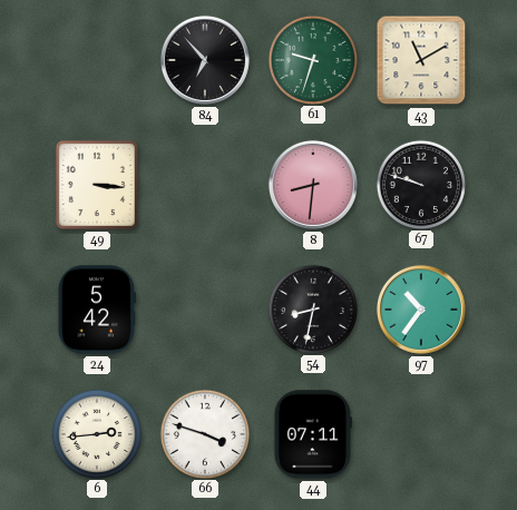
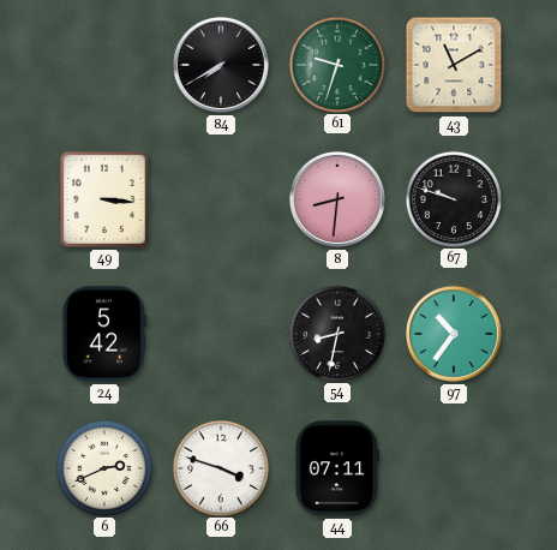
84: 6:53 -> 7:40 (221, 65)
6: 2:44 -> 2:41 (103, 467)
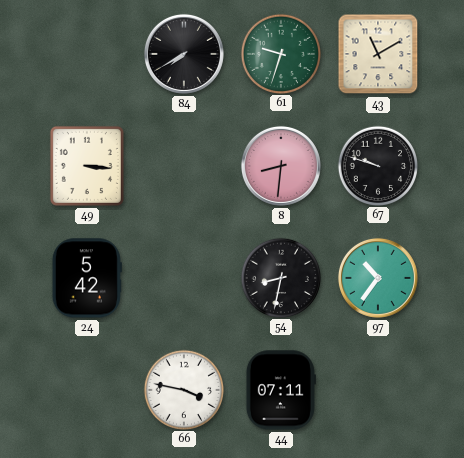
6: 2:41 -> none (103, 467)
66: 3:48 -> 3:47 (183, 389)
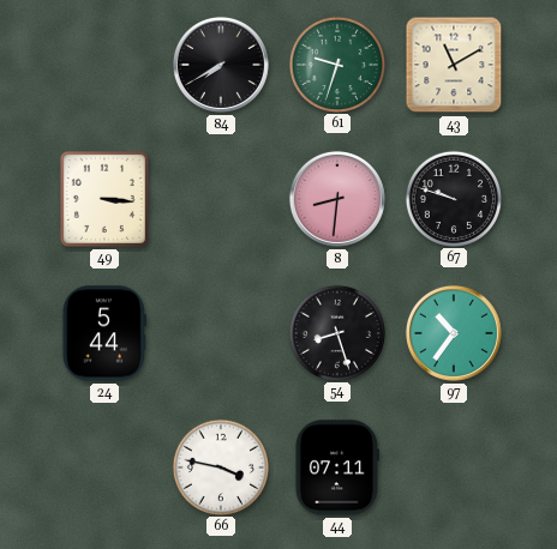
24: 5:42 -> 5:44 (104, 333)
54: 8:32 -> 8:27 (336, 332)
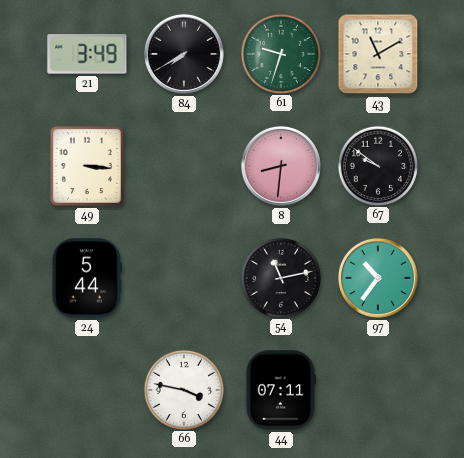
21: none -> 3:49 (87, 54)
67: 9:48 -> 9:51 (377, 165)
54: 8:27 -> 11:13 (280, 277)
